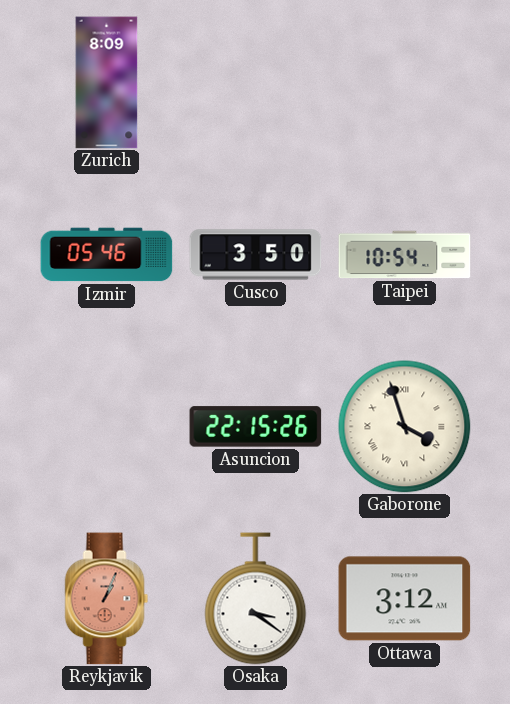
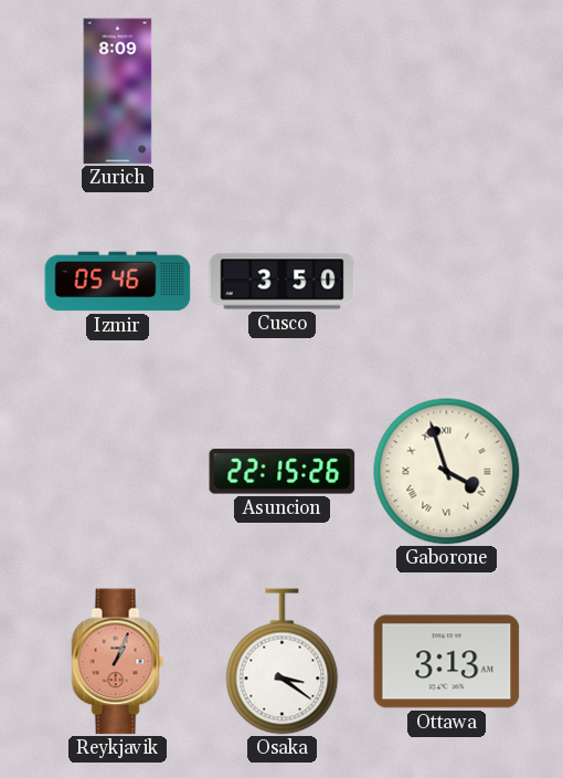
Taipei: 10:54 -> none (405, 255)
Ottawa: 3:12 -> 3:13 (447, 662)
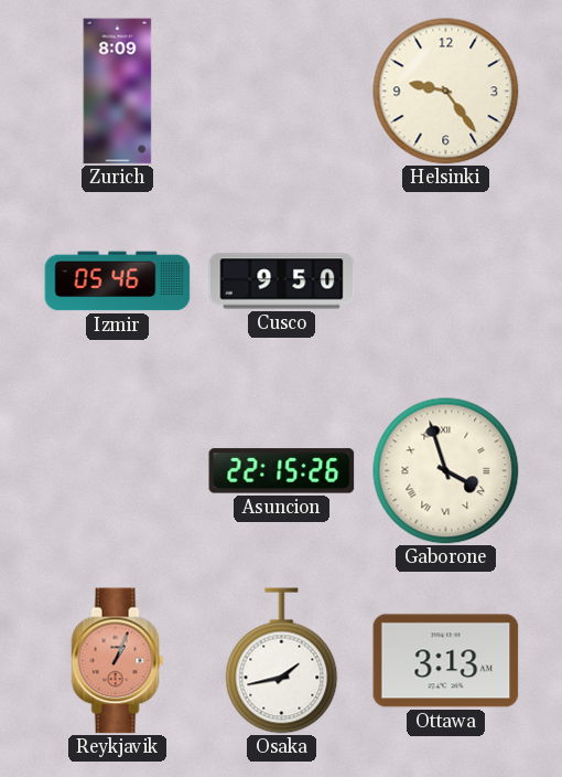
Helsinki: none -> 9:24 (446, 92)
Cusco: 3:50 -> 9:50 (282, 281)
Osaka: 3:21 -> 1:43 (282, 661)
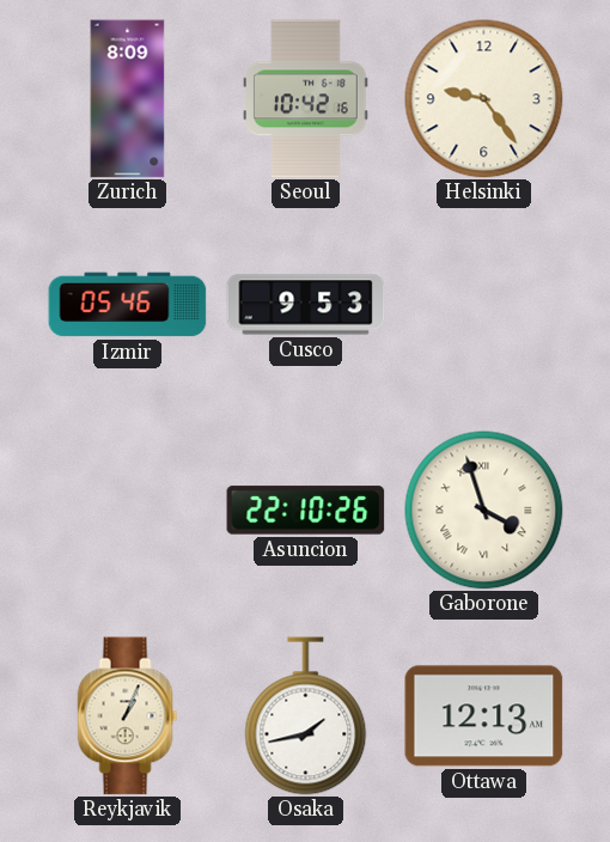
Seoul: none -> 10:42 (306, 99)
Cusco: 9:50 -> 9:53 (306, 305)
Asuncion: 22:15 -> 22:10 (306, 511)
Reykjavik dial: salmon -> cream (128, 716)
Ottawa: 3:13 -> 12:13 (484, 716)
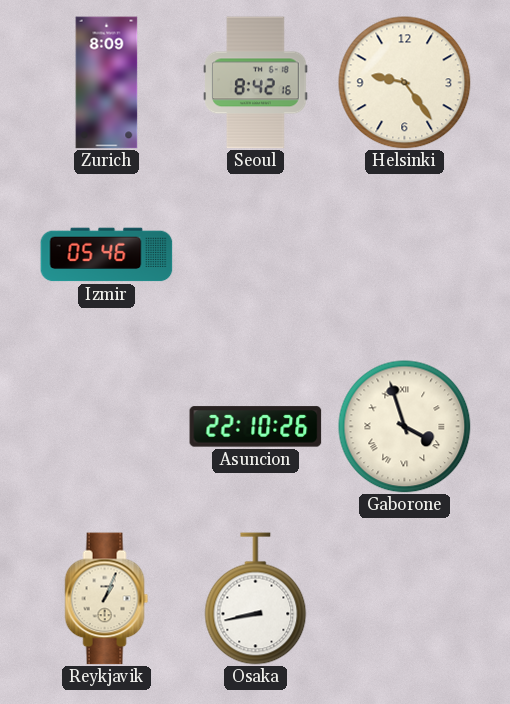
Seoul: 10:42 -> 8:42 (256, 83)
Cusco: 9:53 -> none (306, 305)
Osaka: 1:43 -> 8:43 (256, 599)
Ottawa: 12:13 -> none (484, 716)
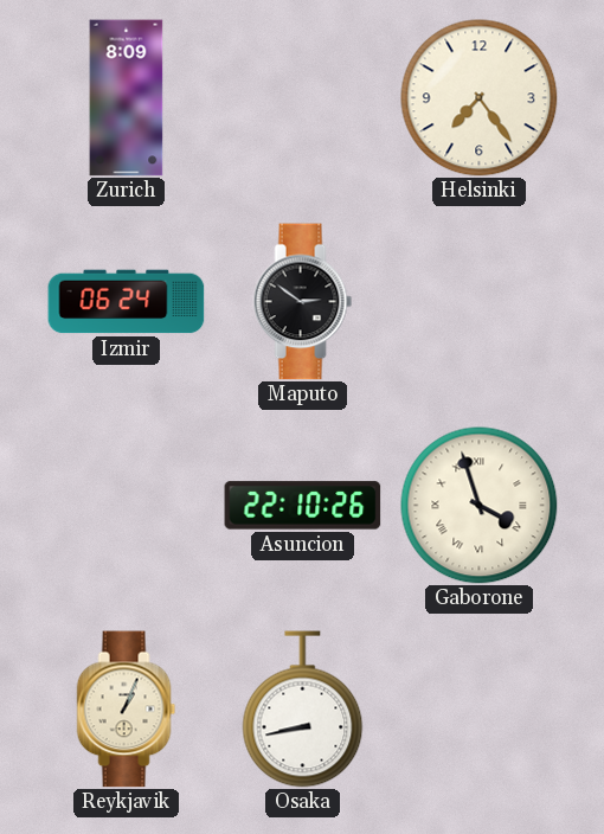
Seoul: 8:42 -> none (256, 83)
Helsinki: 9:24 -> 7:24 (480, 98)
Izmir: 05:46 -> 06:24 (127, 302)
Maputo: none -> 2:51 (303, 302)
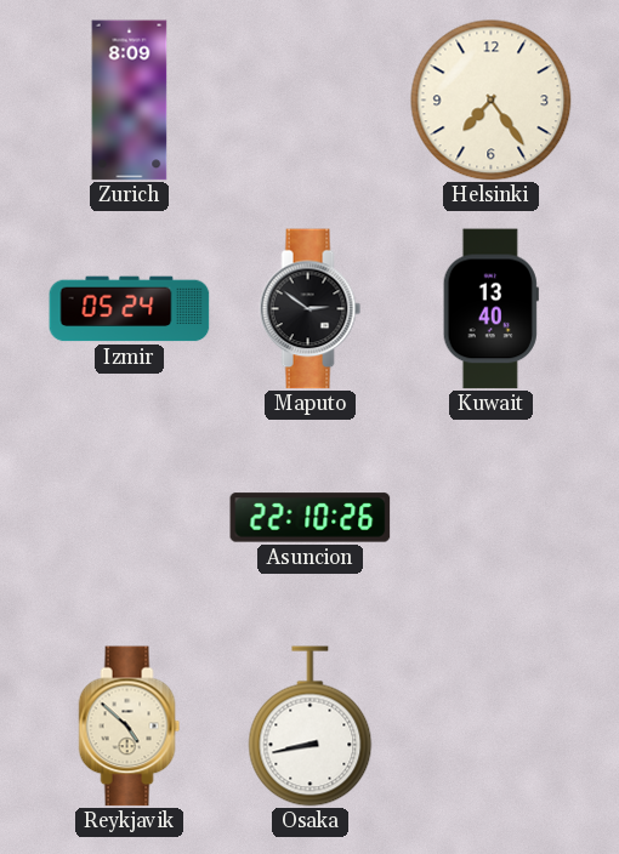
Izmir: 06:24 -> 05:24 (130, 309)
Kuwait: none -> 13:40 (490, 309)
Gaborone: 3:57 -> none (480, 506)
Reykjavik: 1:04 -> 4:52 (130, 727)
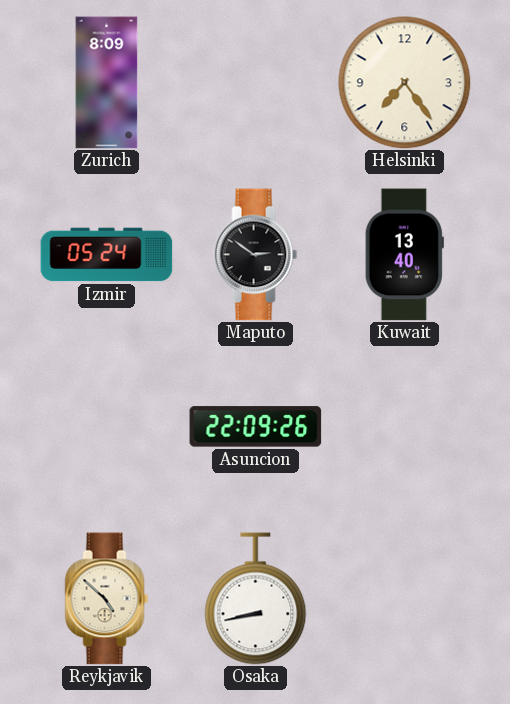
Asuncion: 22:10 -> 22:09 (256, 427)
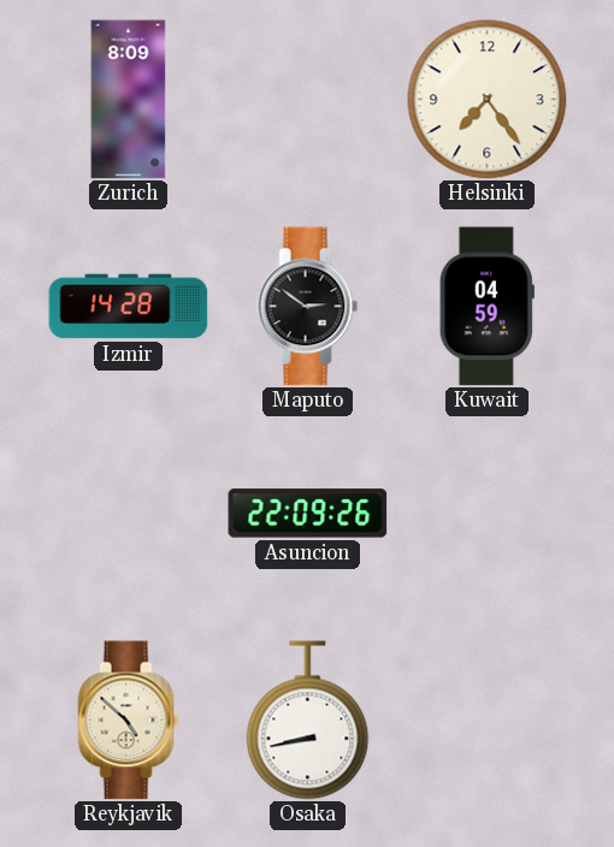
Izmir: 05:24 -> 14:28 (129, 307)
Kuwait: 13:40 -> 04:59 (486, 307)
